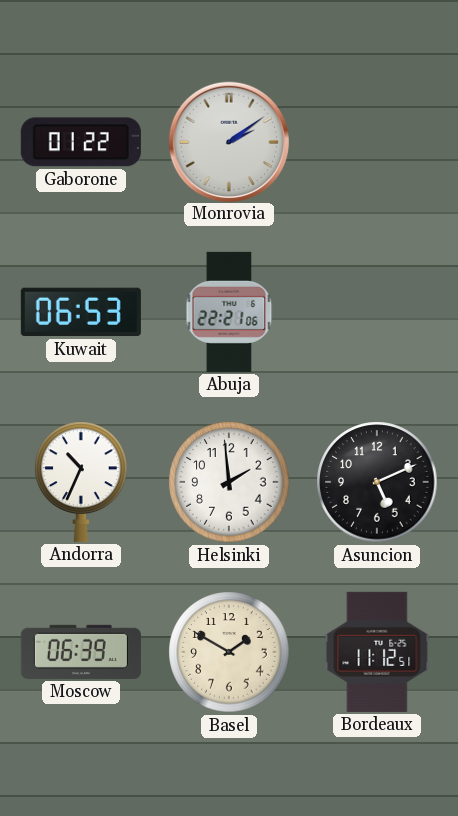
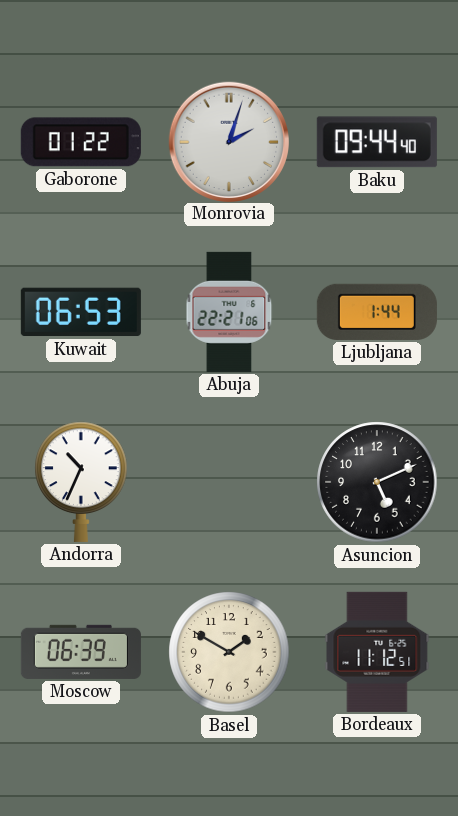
Monrovia: 2:09 -> 2:03 (228, 141)
Baku: none -> 09:44 (377, 142)
Ljubljana: none -> 1:44 (377, 312)
Helsinki: 1:59 -> none (229, 482)
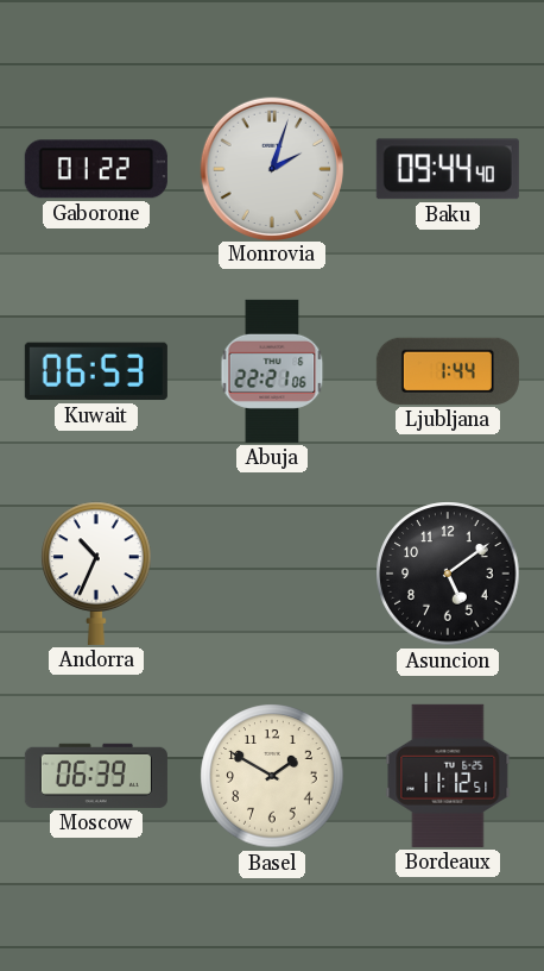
Asuncion: 5:11 -> 5:09 (448, 574)
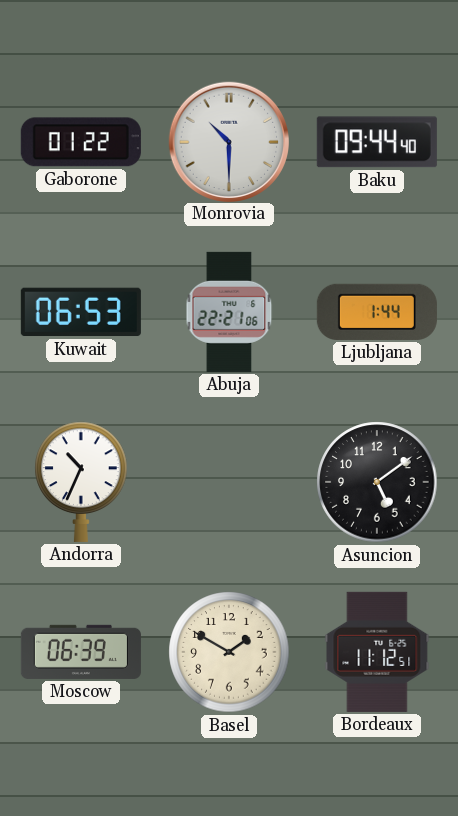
Monrovia: 2:03 -> 10:30 (228, 141)
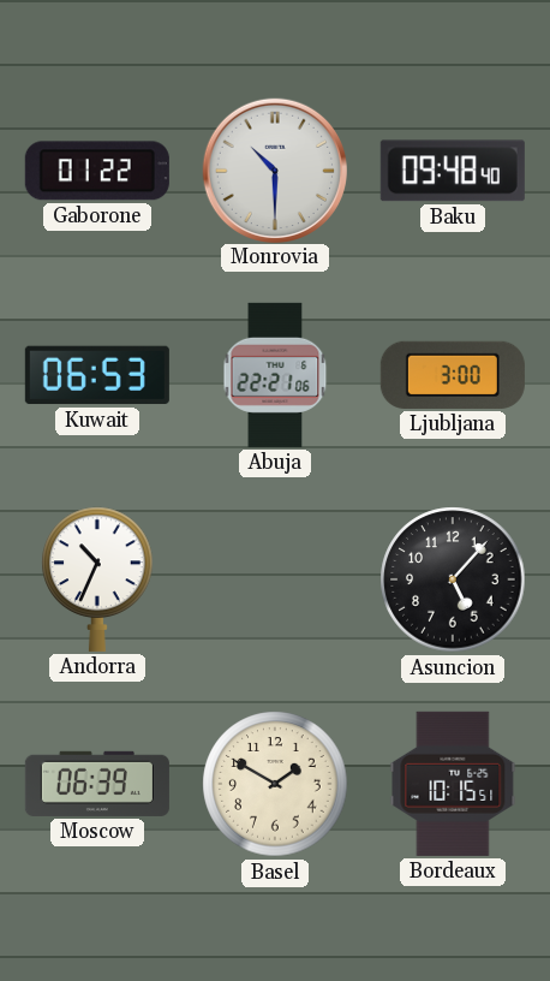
Baku: 09:44 -> 09:48 (453, 171)
Ljubljana: 1:44 -> 3:00 (453, 375)
Asuncion: 5:09 -> 5:07 (453, 579)
Bordeaux: 11:12 -> 10:15 (453, 784)
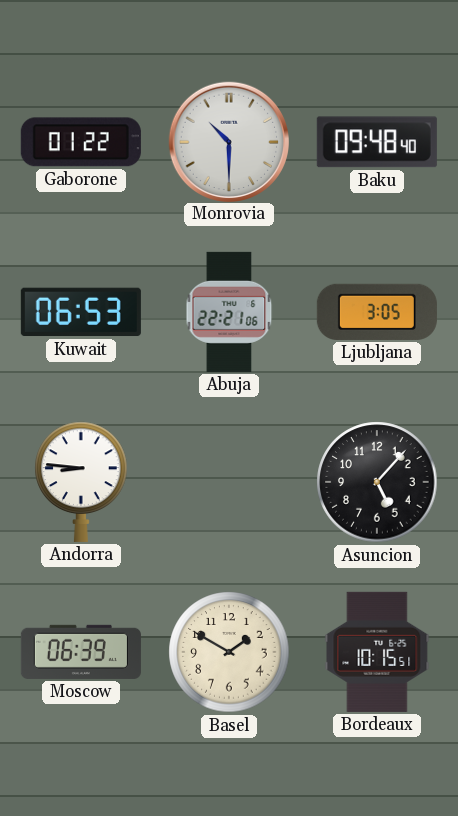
Ljubljana: 3:00 -> 3:05 (377, 312)
Andorra: 10:34 -> 8:46 (81, 482)
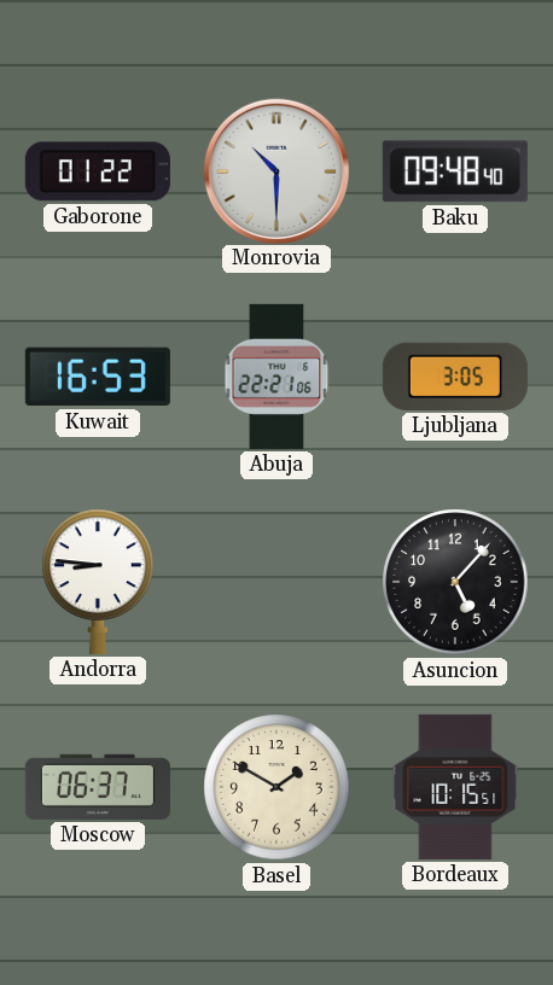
Kuwait: 06:53 -> 16:53 (98, 377)
Moscow: 06:39 -> 06:37 (98, 787)
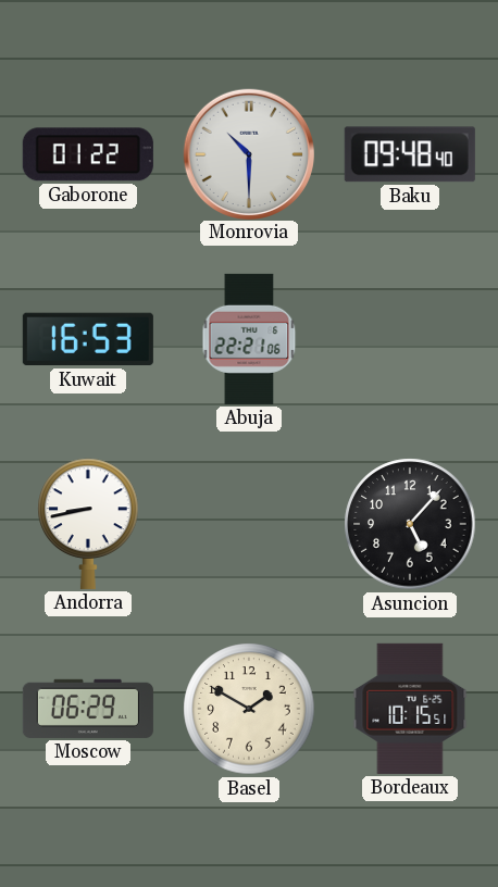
Ljubljana: 3:05 -> none (455, 377)
Andorra: 8:46 -> 8:43 (88, 524)
Moscow: 06:37 -> 06:29 (88, 709)
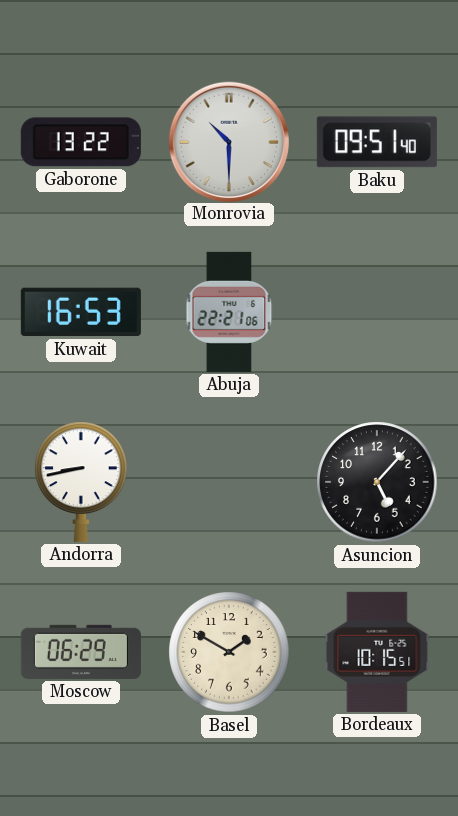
Gaborone: 01:22 -> 13:22 (81, 142)
Baku: 09:48 -> 09:51 (377, 142)
